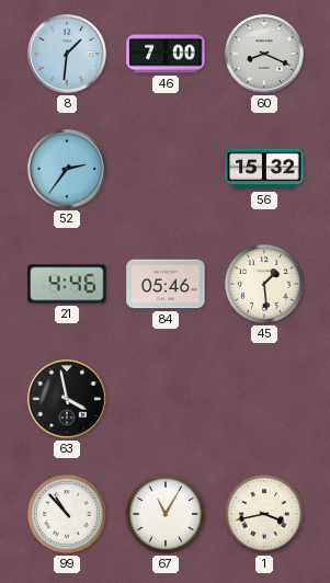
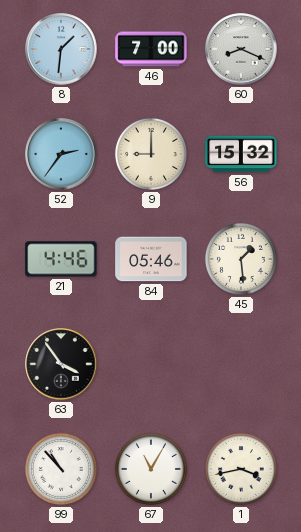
9: none -> 9:00 (151, 154)
63: 3:58 -> 3:54 (61, 364)
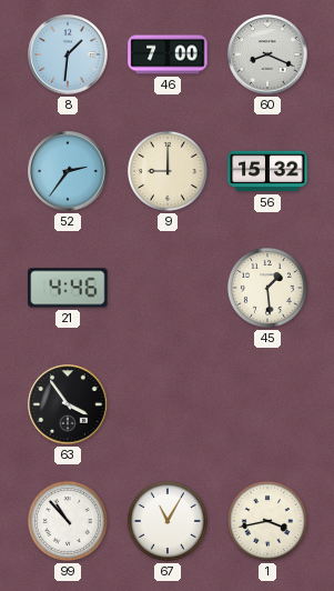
84: 05:46 -> none (151, 259)
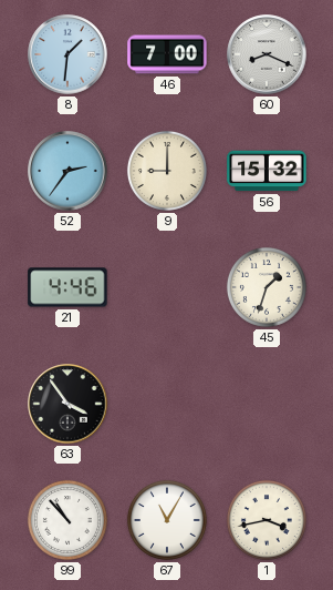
45: 1:29 -> 1:33 (267, 287)
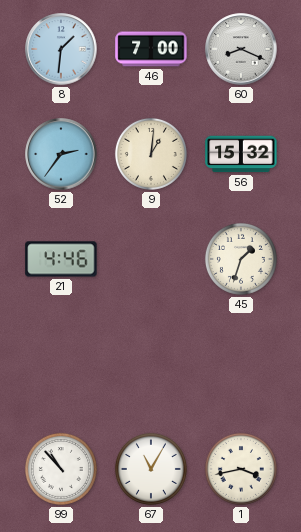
9: 9:00 -> 1:01 (151, 154)
63: 3:54 -> none (67, 404)
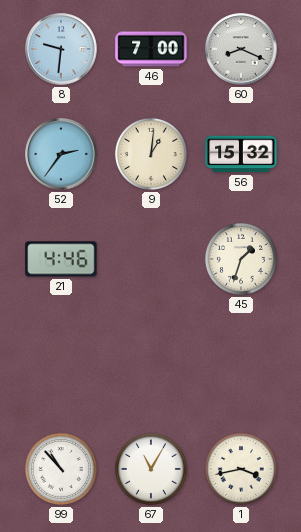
8: 1:31 -> 9:31 (61, 49)
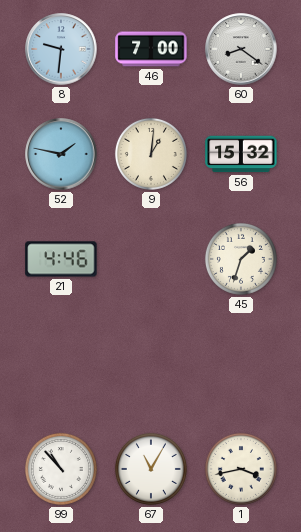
60: 8:19 -> 8:21 (241, 49)
52: 2:36 -> 1:47 (61, 154)
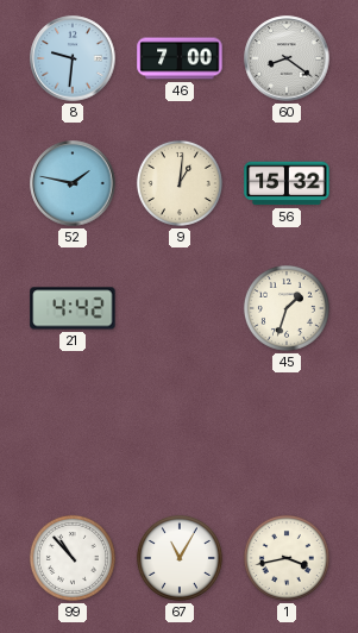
21: 4:46 -> 4:42 (73, 308)
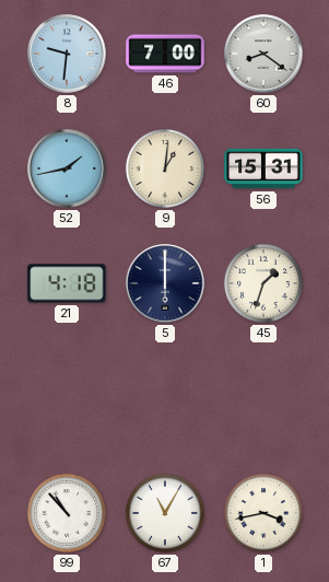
52: 1:47 -> 1:43 (67, 168)
56: 15:32 -> 15:31 (263, 168)
21: 4:42 -> 4:18 (67, 283)
5: none -> 6:00 (165, 283)
